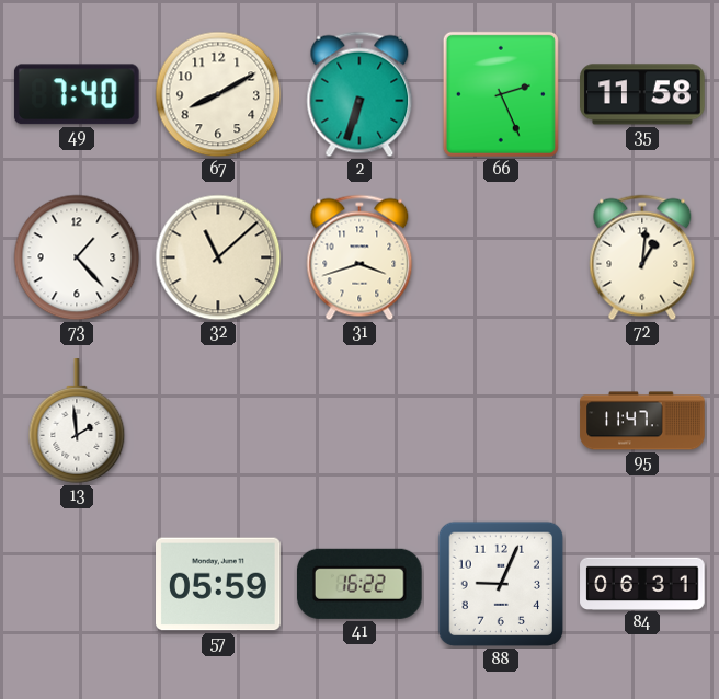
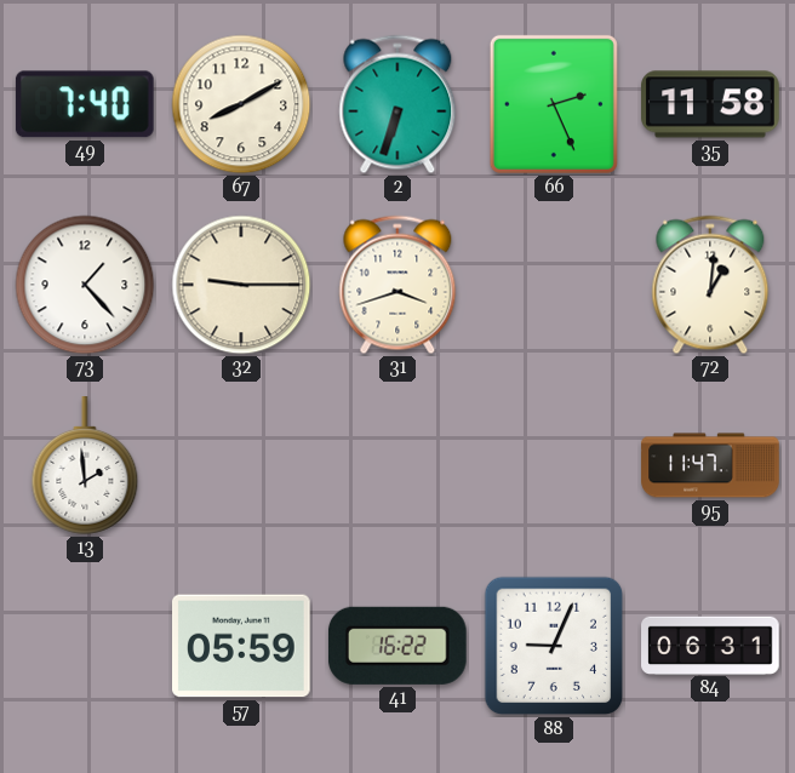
32: 11:08 -> 9:15 (241, 285)
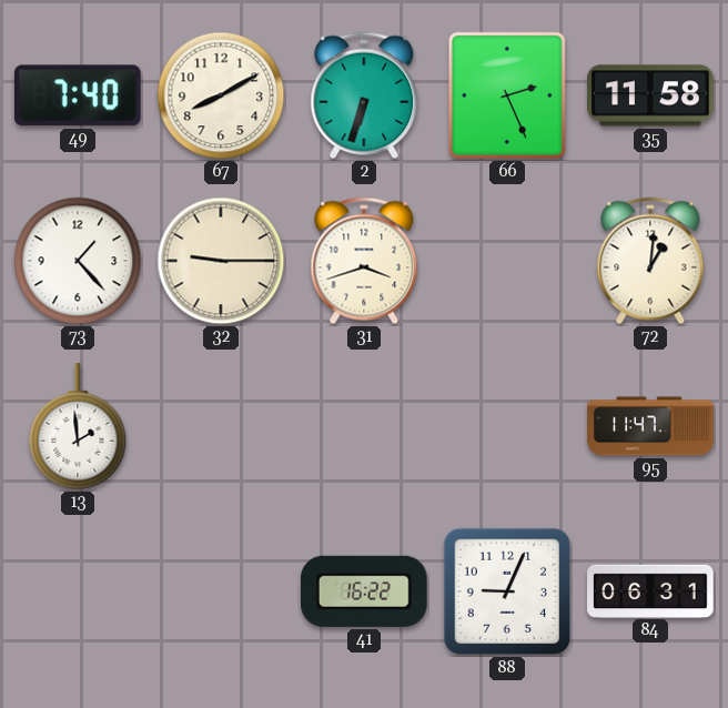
57: 05:59 -> none (242, 646)
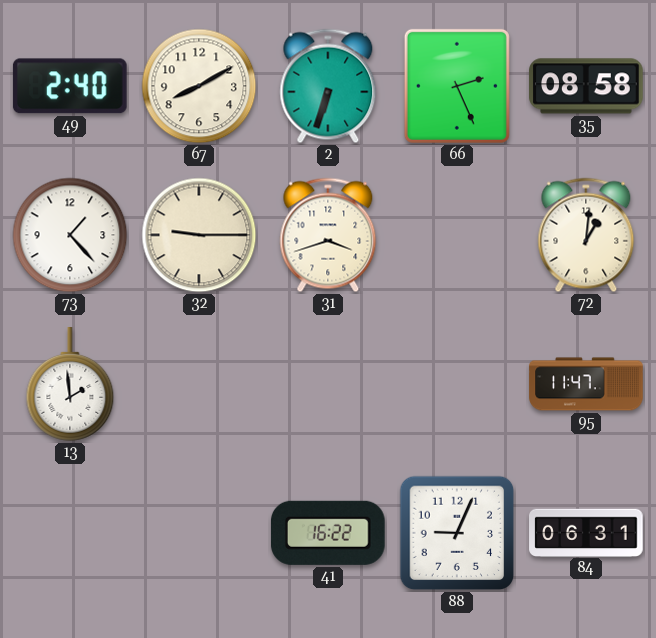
49: 7:40 -> 2:40 (70, 86)
35: 11:58 -> 08:58 (586, 86)
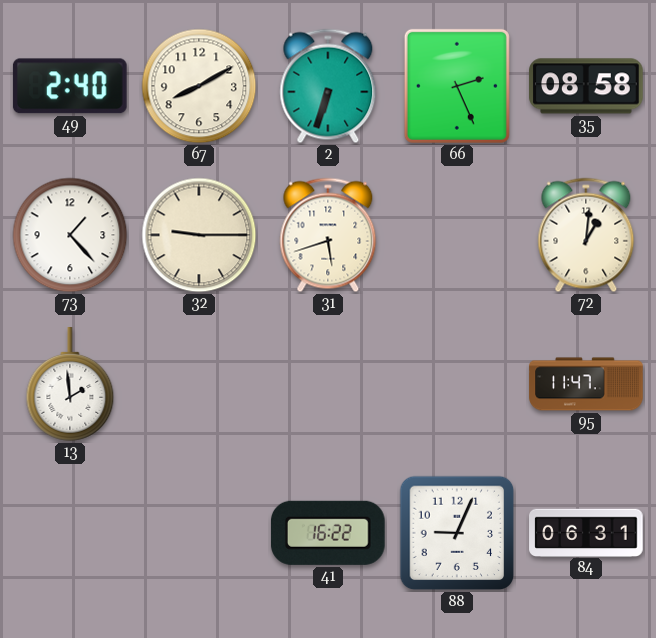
31: 3:42 -> 5:42 (328, 235)
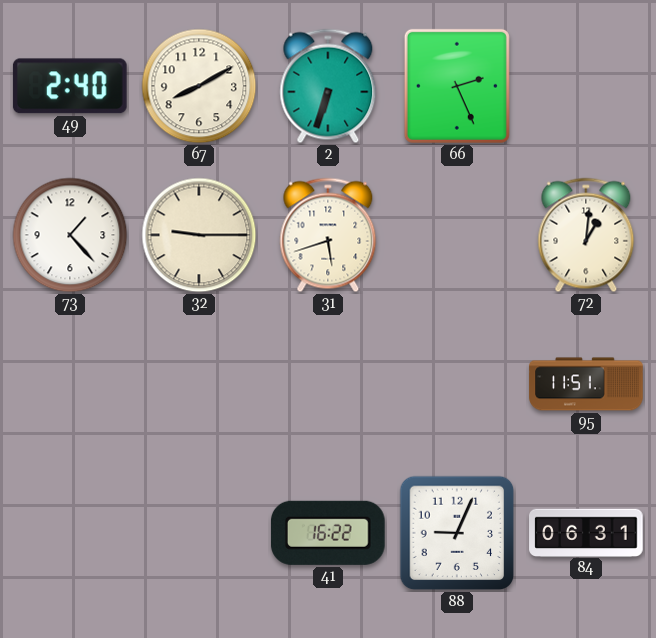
35: 08:58 -> none (586, 86)
13: 1:59 -> none (70, 384)
95: 11:47 -> 11:51 (586, 384)
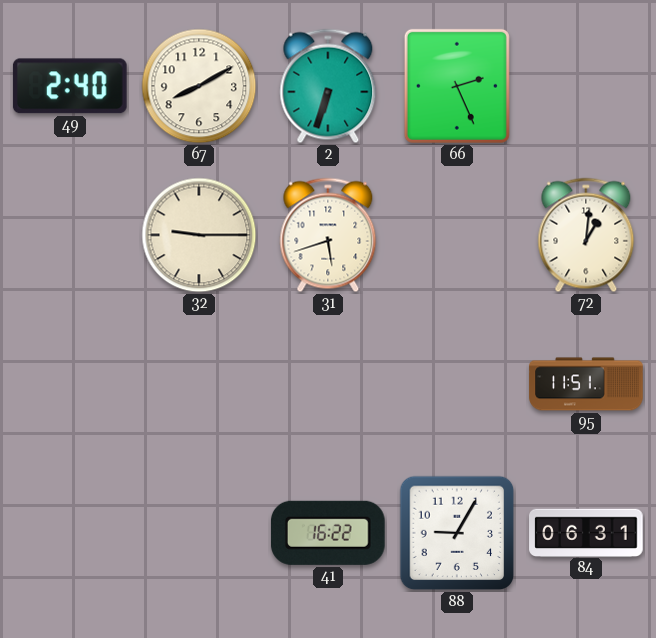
73: 1:23 -> none (70, 235)
88: 9:04 -> 9:05 (457, 533)
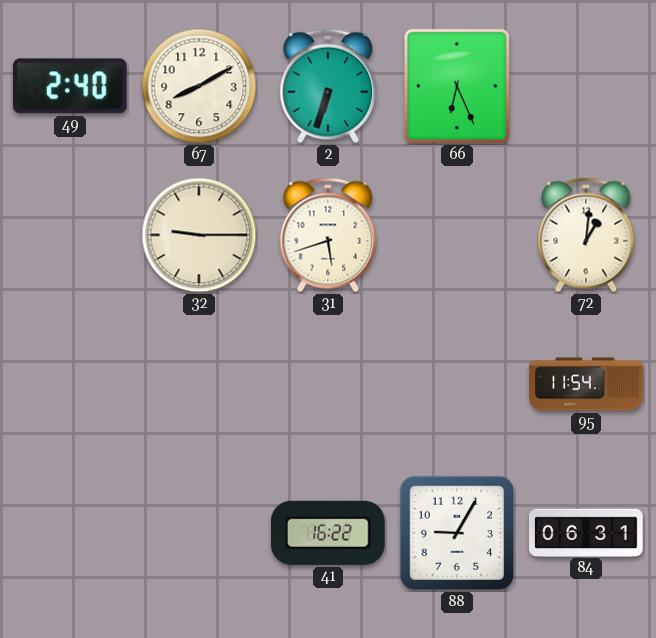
66: 2:26 -> 6:26 (457, 86)
95: 11:51 -> 11:54 (586, 384)
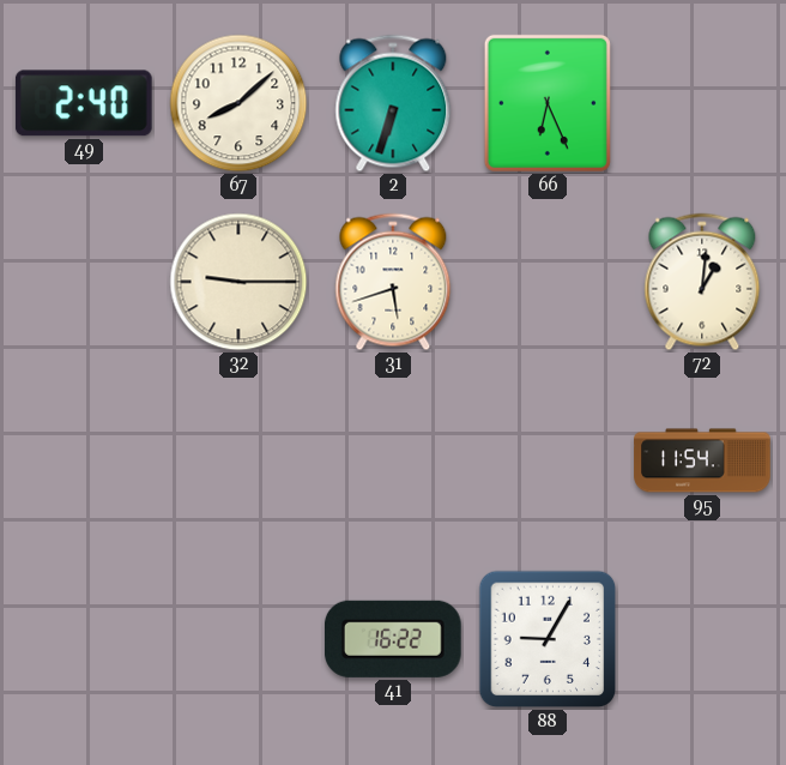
67: 8:10 -> 8:08 (238, 103)
84: 06:31 -> none (586, 532)
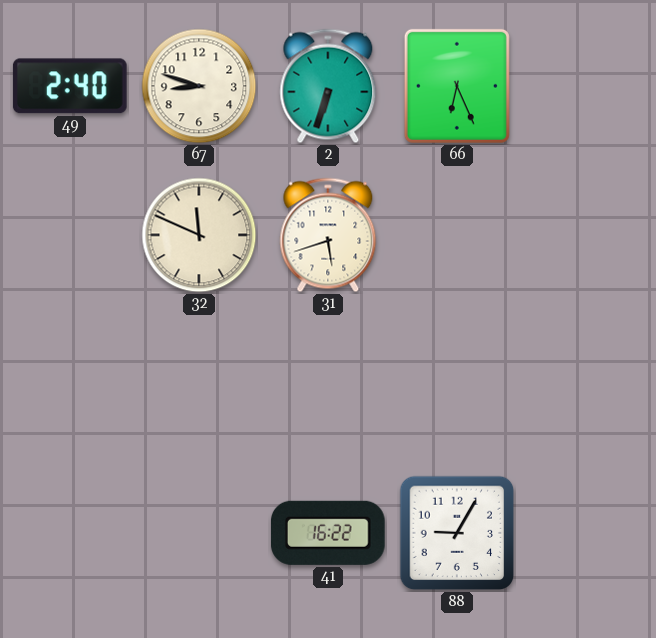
67: 8:08 -> 8:48 (199, 86)
32: 9:15 -> 11:49 (199, 235)
72: 1:01 -> none (702, 282)
95: 11:54 -> none (702, 460)
